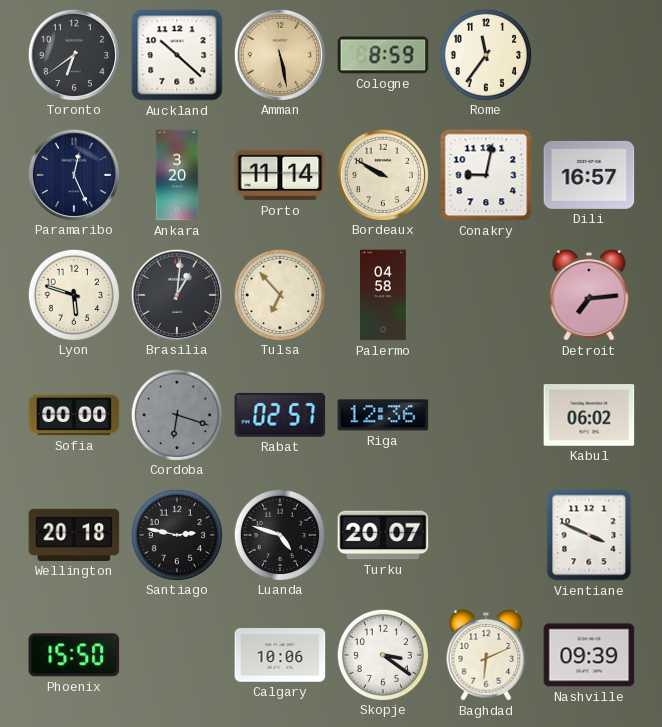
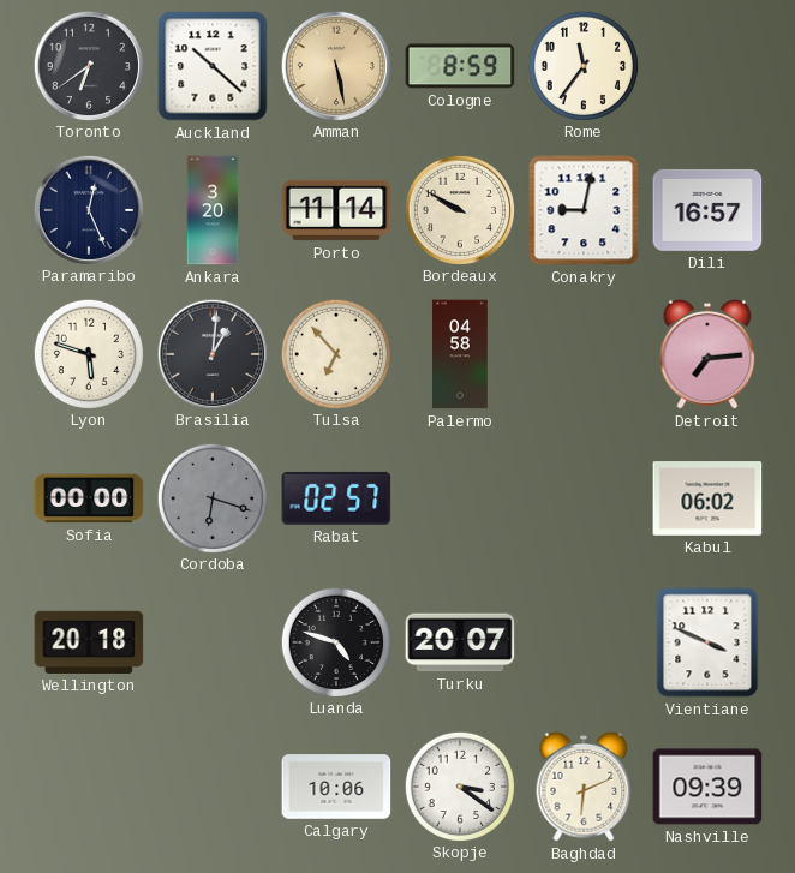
Riga: 12:36 -> none (383, 415)
Santiago: 2:47 -> none (176, 534)
Phoenix: 15:50 -> none (74, 655)
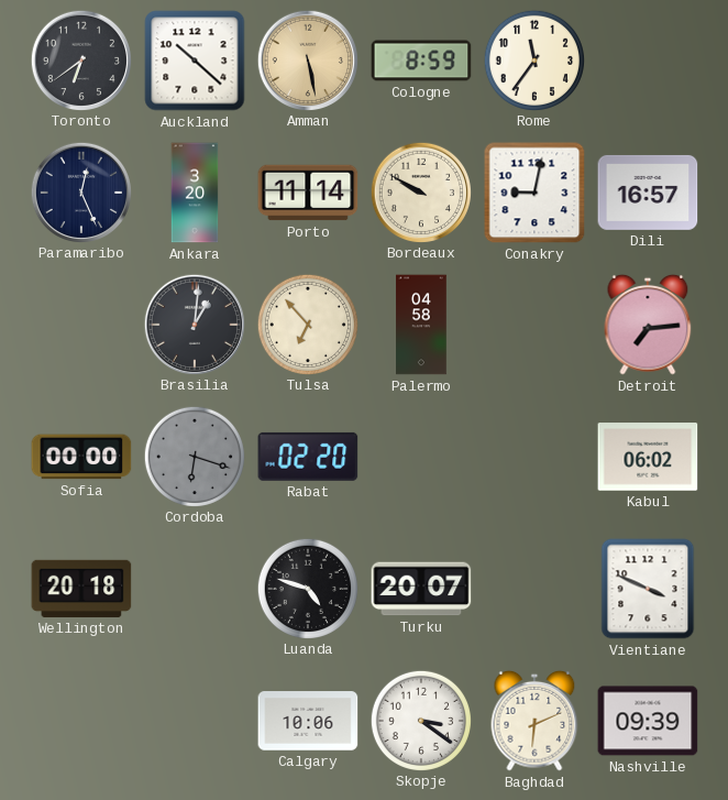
Lyon: 5:48 -> none (88, 353)
Rabat: 02:57 -> 02:20 (308, 457)
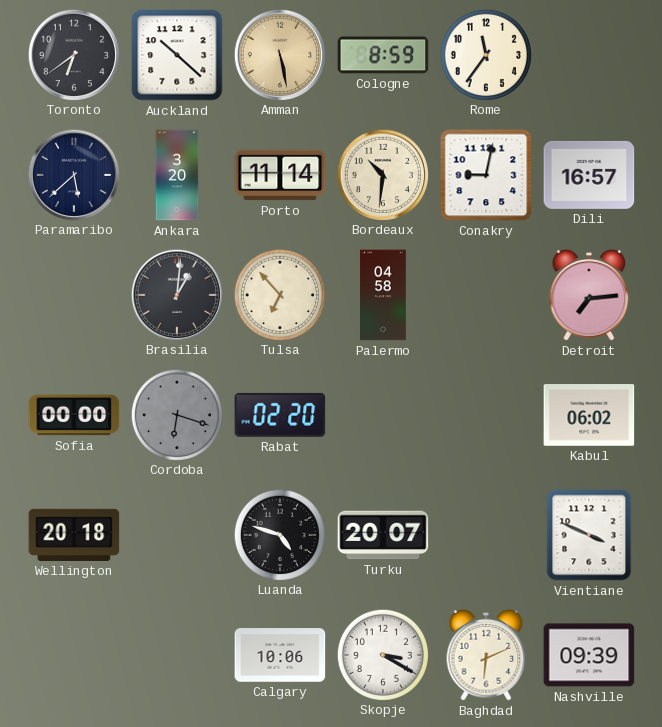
Paramaribo: 12:26 -> 5:38 (73, 174)
Bordeaux: 9:50 -> 10:31 (382, 174)
Skopje: 3:21 -> 3:20 (382, 654)
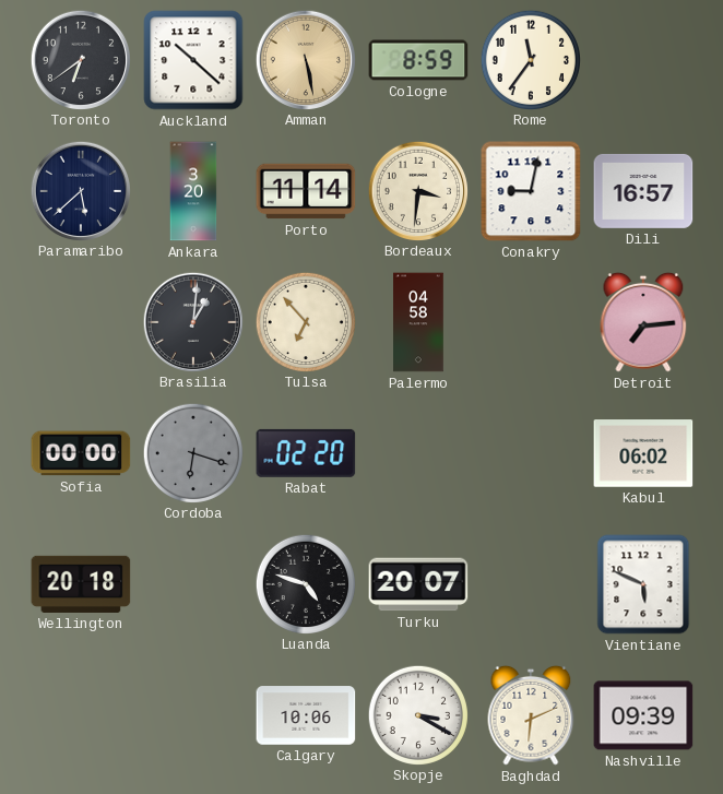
Bordeaux: 10:31 -> 3:31 (417, 190)
Vientiane: 3:49 -> 5:49 (643, 584)
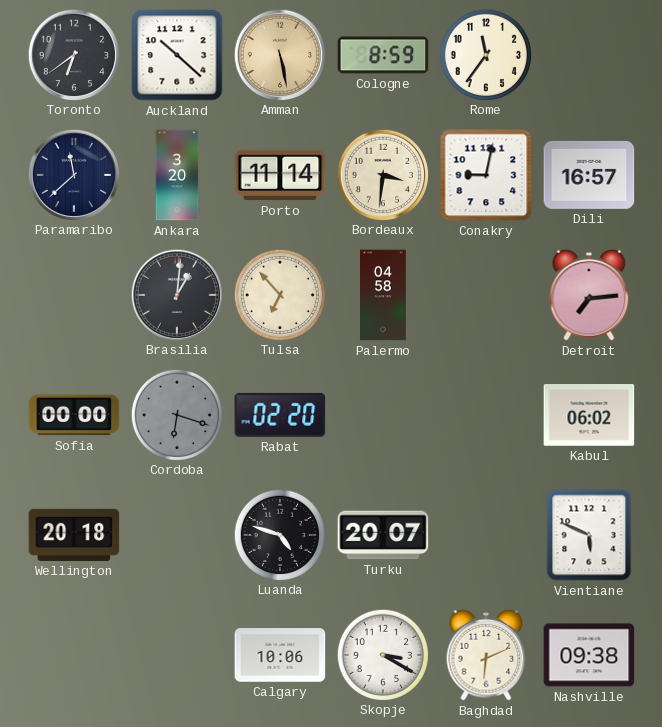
Paramaribo: 5:38 -> 11:38 (73, 174)
Nashville: 09:39 -> 09:38 (589, 655)
